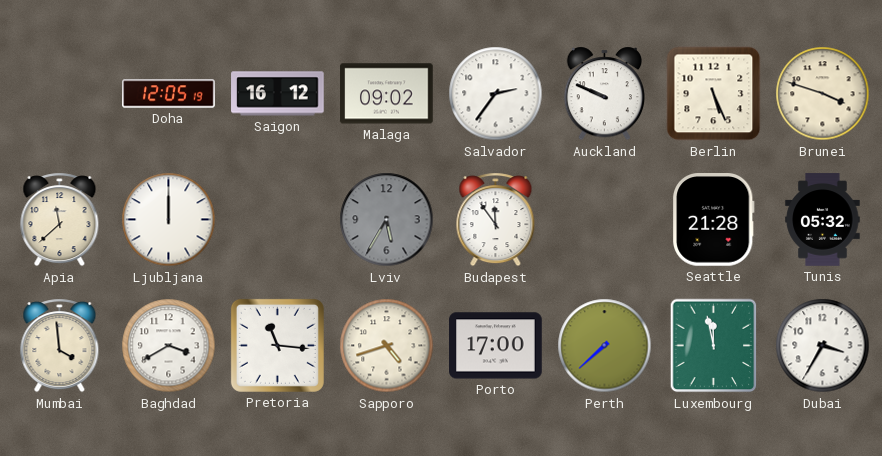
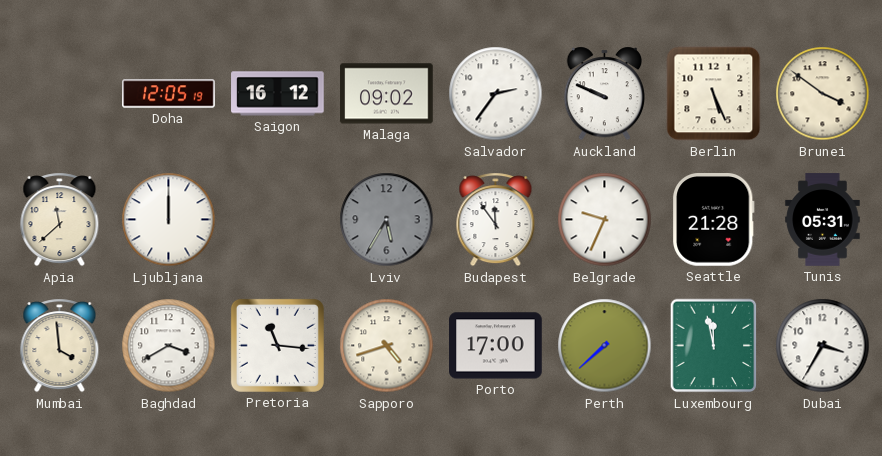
Brunei: 3:48 -> 3:51 (823, 94)
Belgrade: none -> 9:34 (605, 220)
Tunis: 05:32 -> 05:31 (823, 220)
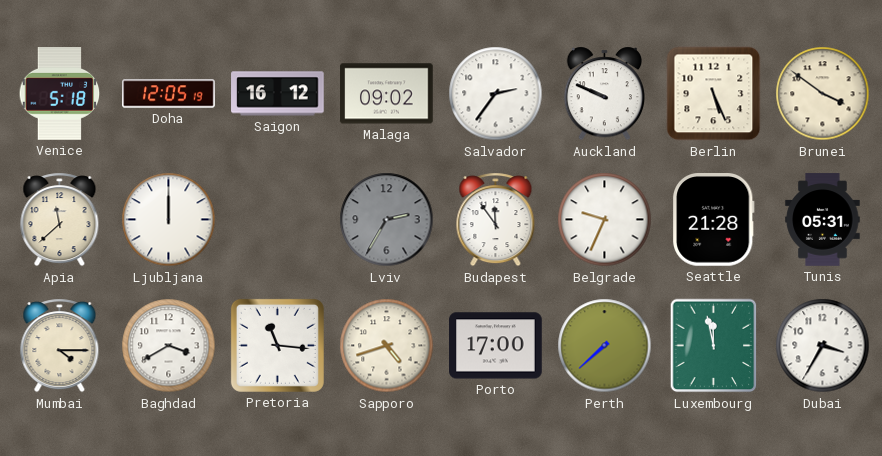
Venice: none -> 5:18 (60, 94)
Lviv: 5:35 -> 2:35 (387, 220)
Mumbai: 3:59 -> 4:15 (60, 346)
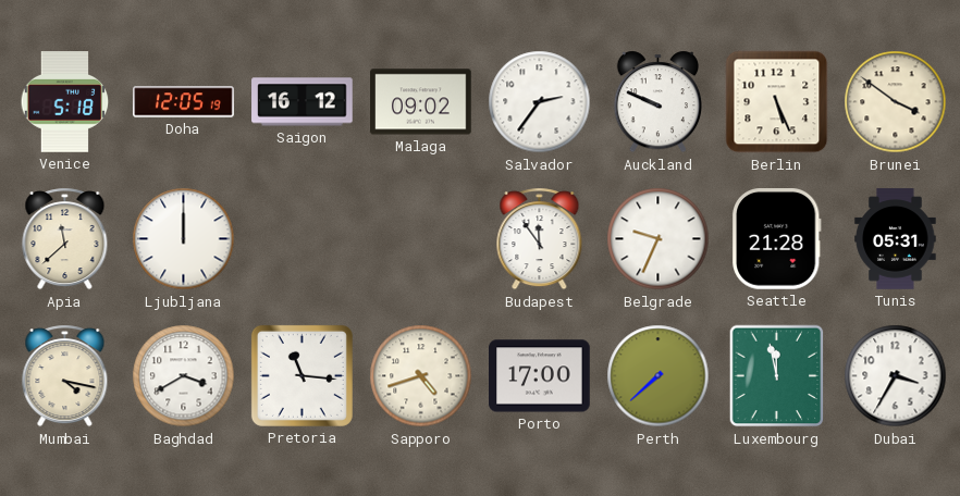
Lviv: 2:35 -> none (387, 220)
Mumbai: 4:15 -> 4:17 (65, 376)
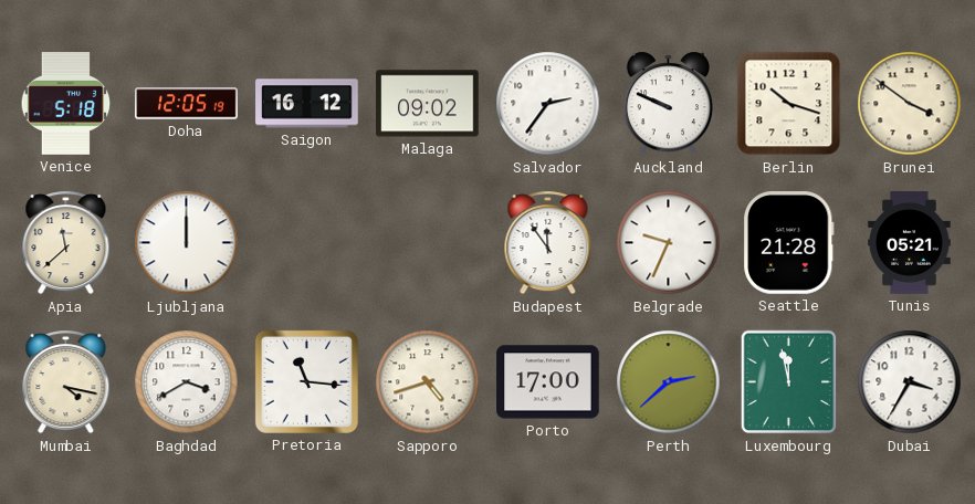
Berlin: 5:26 -> 10:18 (789, 104)
Tunis: 05:31 -> 05:21 (910, 243)
Perth: 7:38 -> 2:38 (669, 382)
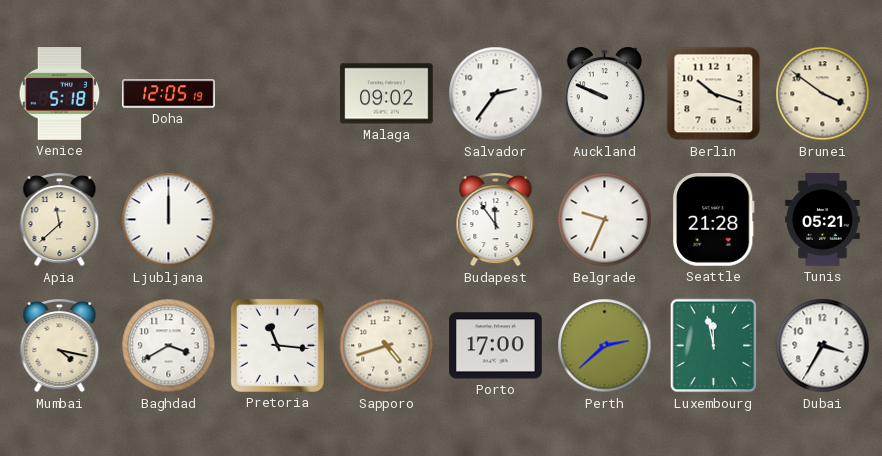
Saigon: 16:12 -> none (307, 104)
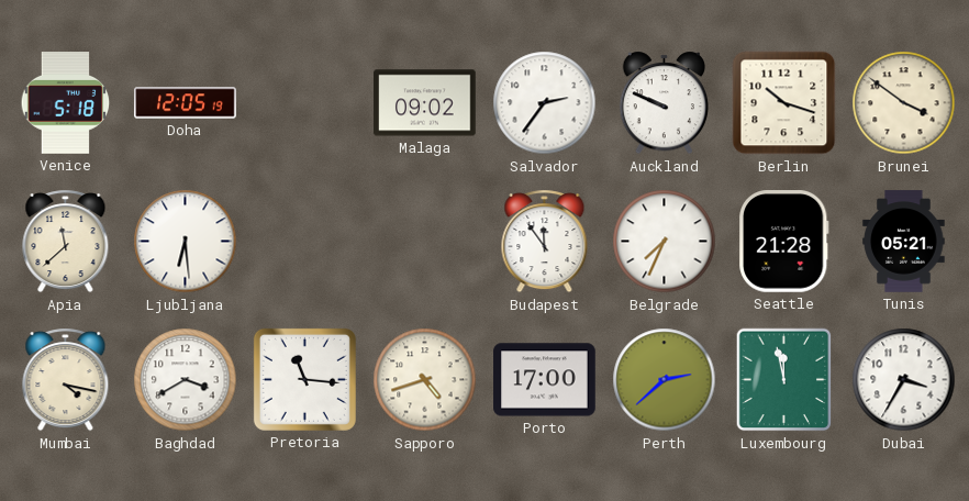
Ljubljana: 12:00 -> 6:29 (186, 242)
Belgrade: 9:34 -> 7:34 (665, 242)
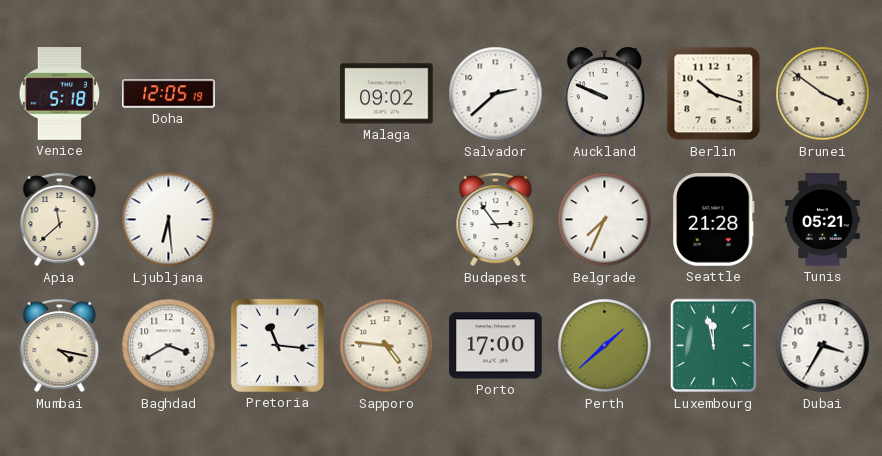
Salvador: 2:36 -> 2:38 (496, 94)
Budapest: 11:54 -> 2:54 (496, 220)
Sapporo: 4:42 -> 4:46 (387, 346)
Perth: 2:38 -> 1:38 (605, 346)
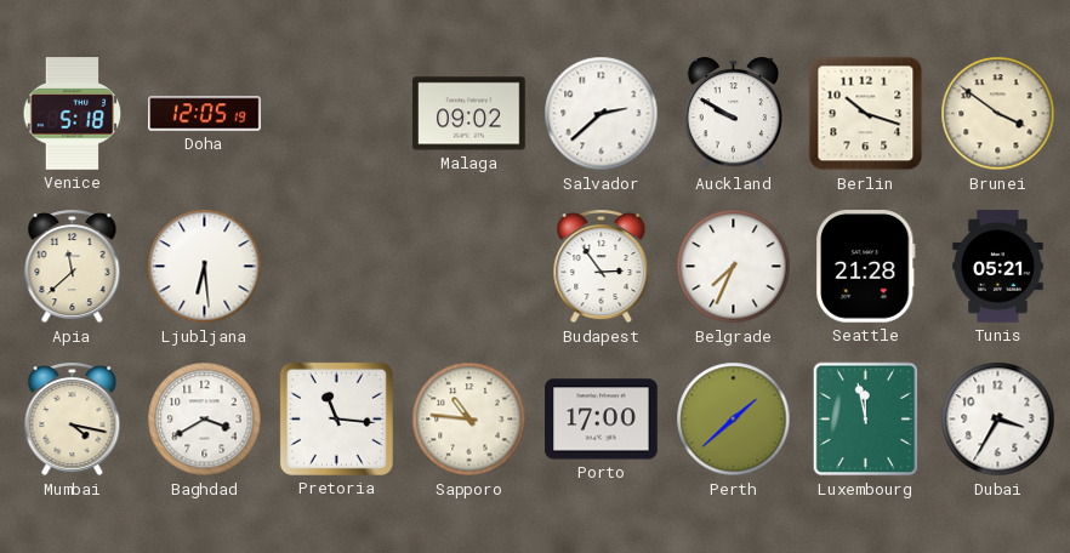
Auckland: 9:49 -> 9:50 (734, 114)
Sapporo: 4:46 -> 10:46 (469, 420)
